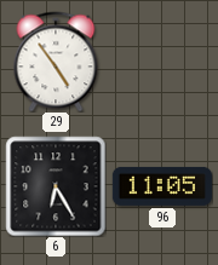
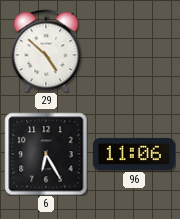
29: 4:54 -> 4:52 (46, 51)
96: 11:05 -> 11:06 (134, 154)
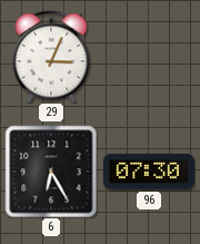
29: 4:52 -> 3:04 (51, 57)
96: 11:06 -> 07:30 (149, 172)
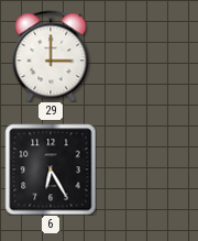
29: 3:04 -> 3:00 (51, 56)
96: 07:30 -> none (149, 172)
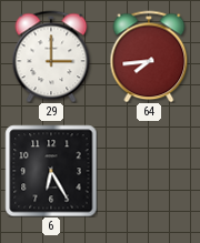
64: none -> 7:44 (149, 57)
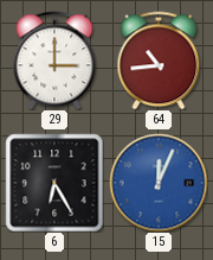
64: 7:44 -> 10:44 (159, 61)
15: none -> 12:04 (159, 183)
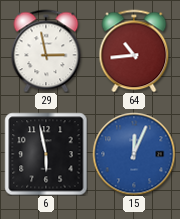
29: 3:00 -> 2:58 (46, 51)
6: 6:25 -> 5:58 (46, 154)
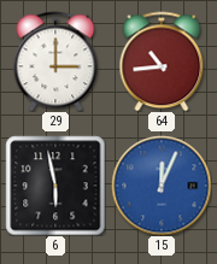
29: 2:58 -> 3:00 (55, 61)
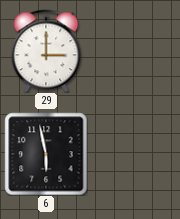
64: 10:44 -> none (162, 61)
15: 12:04 -> none (162, 186)
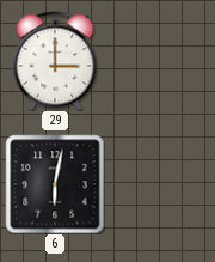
6: 5:58 -> 6:02 (55, 184)
